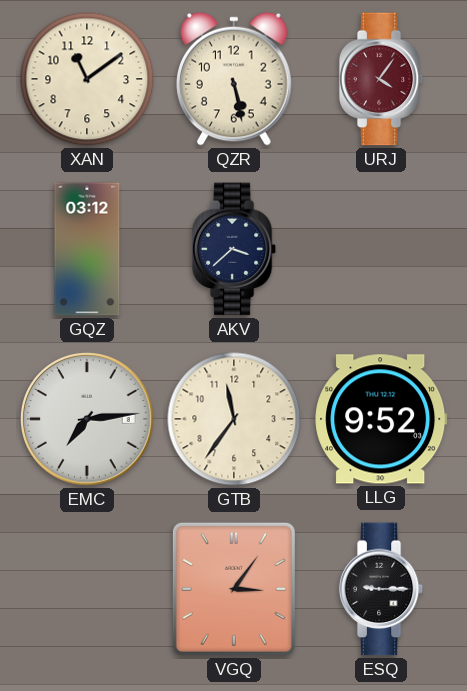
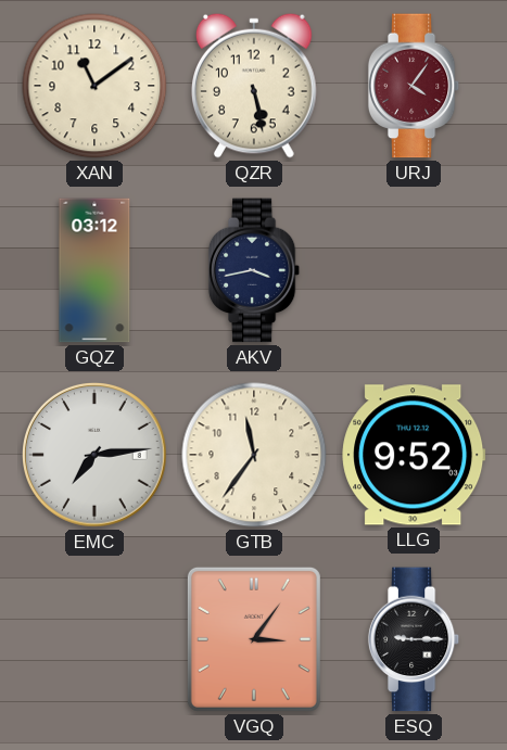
AKV: 3:38 -> 3:43 (254, 270)
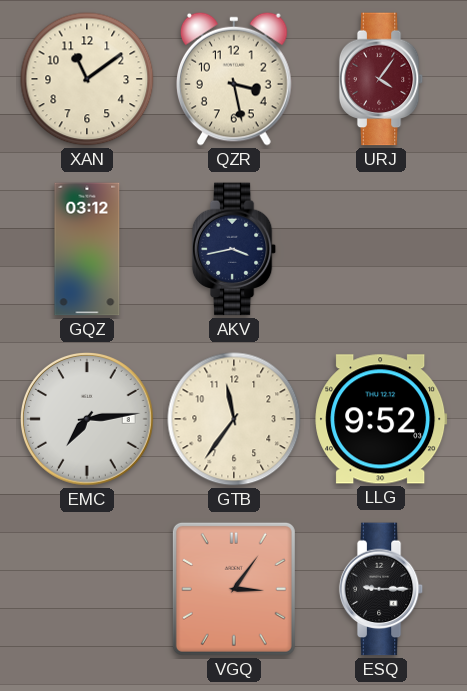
QZR: 5:28 -> 3:28 (235, 79)
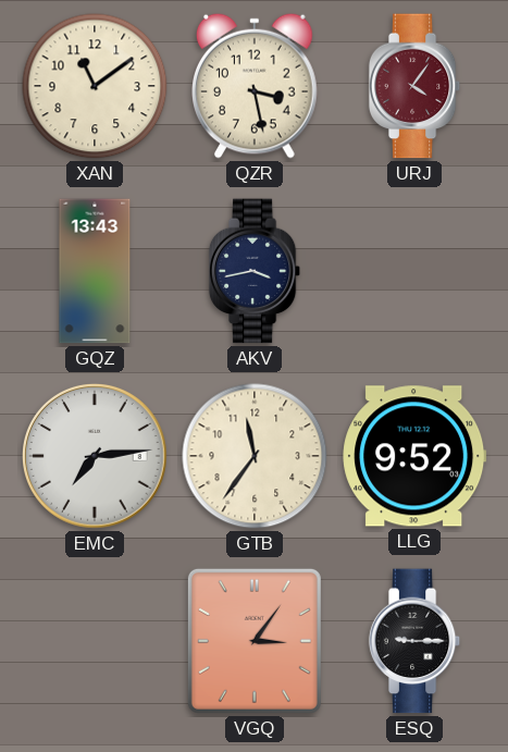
GQZ: 03:12 -> 13:43 (95, 271)
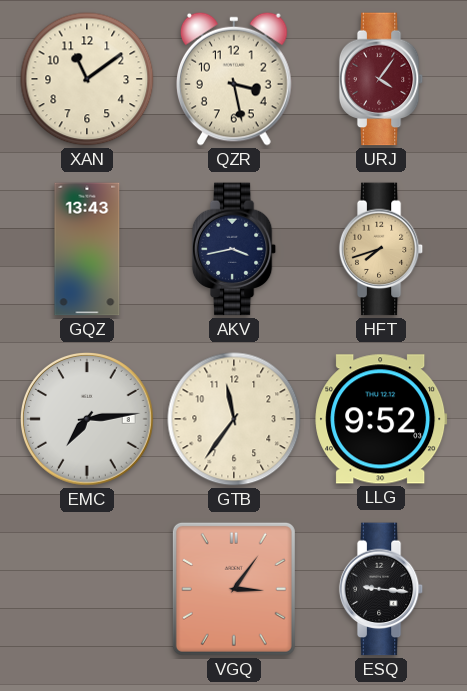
HFT: none -> 7:42 (381, 249)
ESQ: 9:15 -> 9:16 (381, 589)
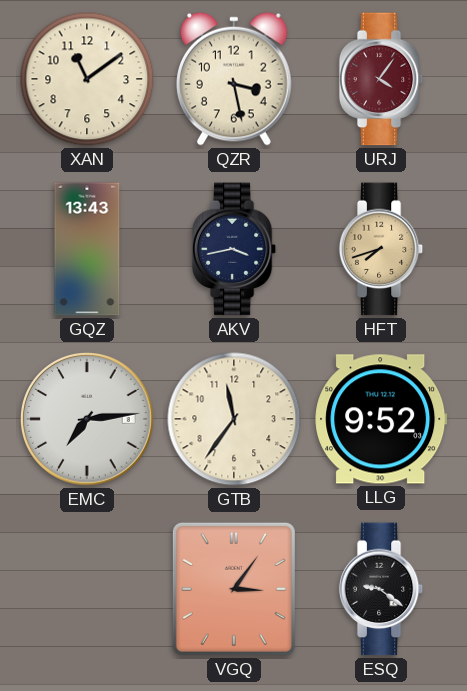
ESQ: 9:16 -> 9:21 (381, 589)
